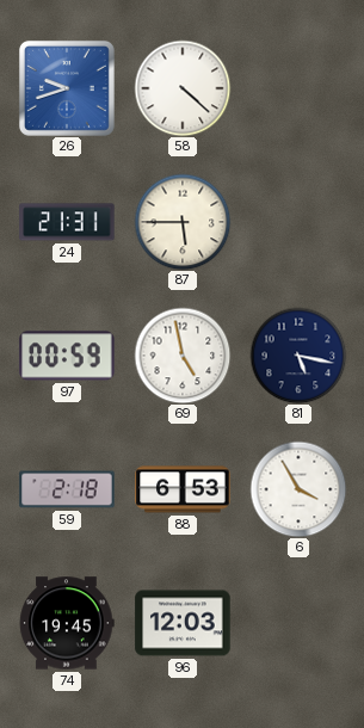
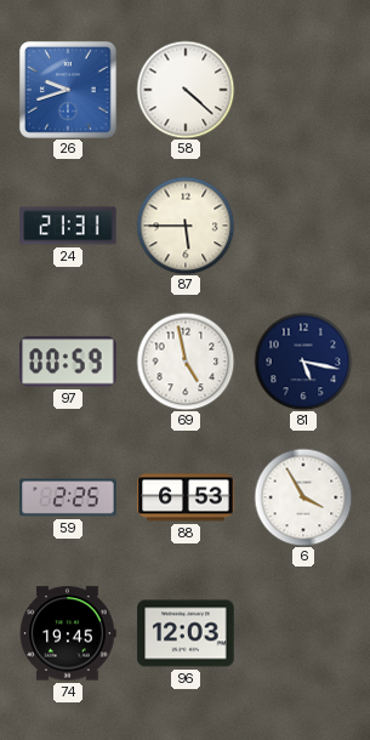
59: 2:18 -> 2:25 (68, 497)
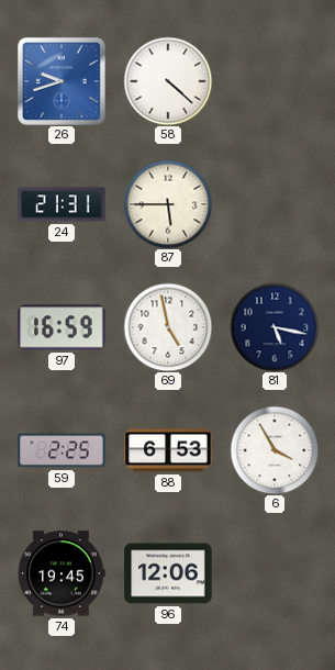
97: 00:59 -> 16:59 (62, 327)
96: 12:03 -> 12:06 (168, 573)
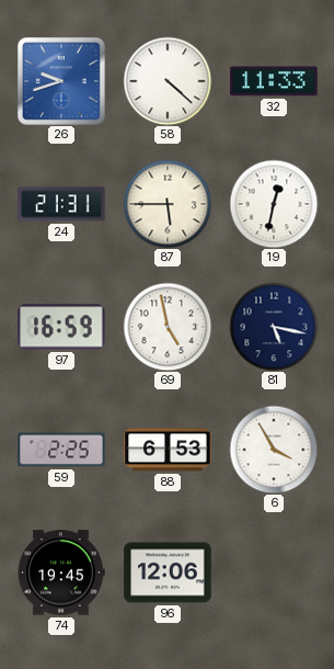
32: none -> 11:33 (274, 81)
19: none -> 12:32 (274, 204)
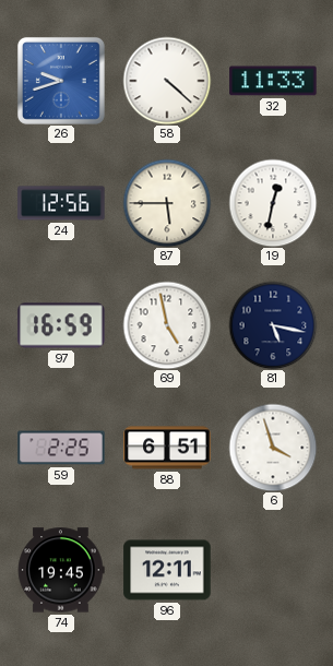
24: 21:31 -> 12:56 (61, 203)
88: 6:53 -> 6:51 (167, 448)
6: 3:55 -> 3:57 (273, 448)
96: 12:06 -> 12:11 (167, 570)
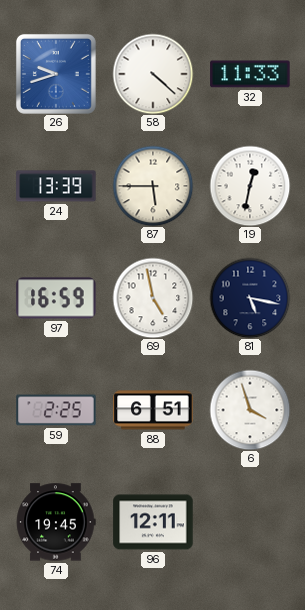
24: 12:56 -> 13:39 (56, 186)
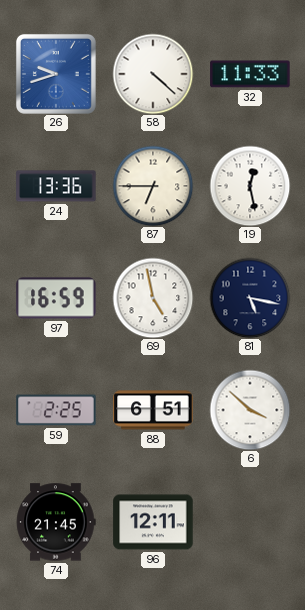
24: 13:39 -> 13:36 (56, 186)
87: 5:45 -> 6:45 (153, 186)
19: 12:32 -> 12:28 (250, 186)
6: 3:57 -> 3:52 (250, 410)
74: 19:45 -> 21:45 (56, 522)
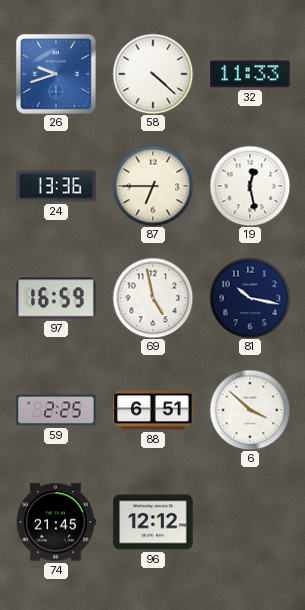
81: 5:17 -> 10:17 (250, 298)
96: 12:11 -> 12:12 (153, 522)
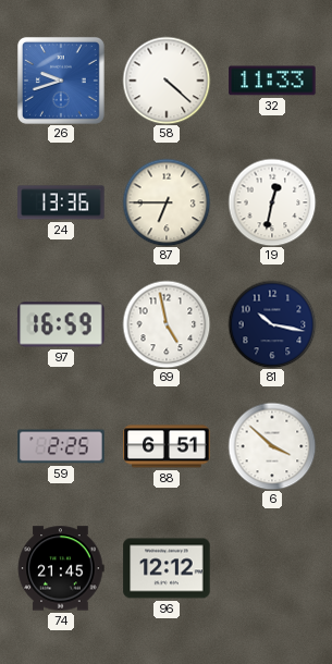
19: 12:28 -> 12:32 (272, 202)
